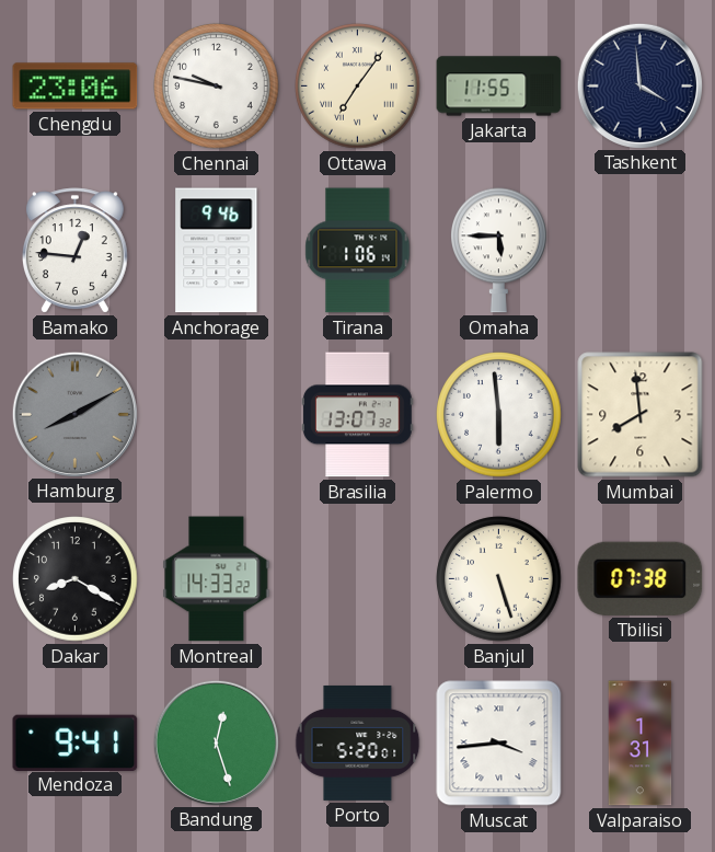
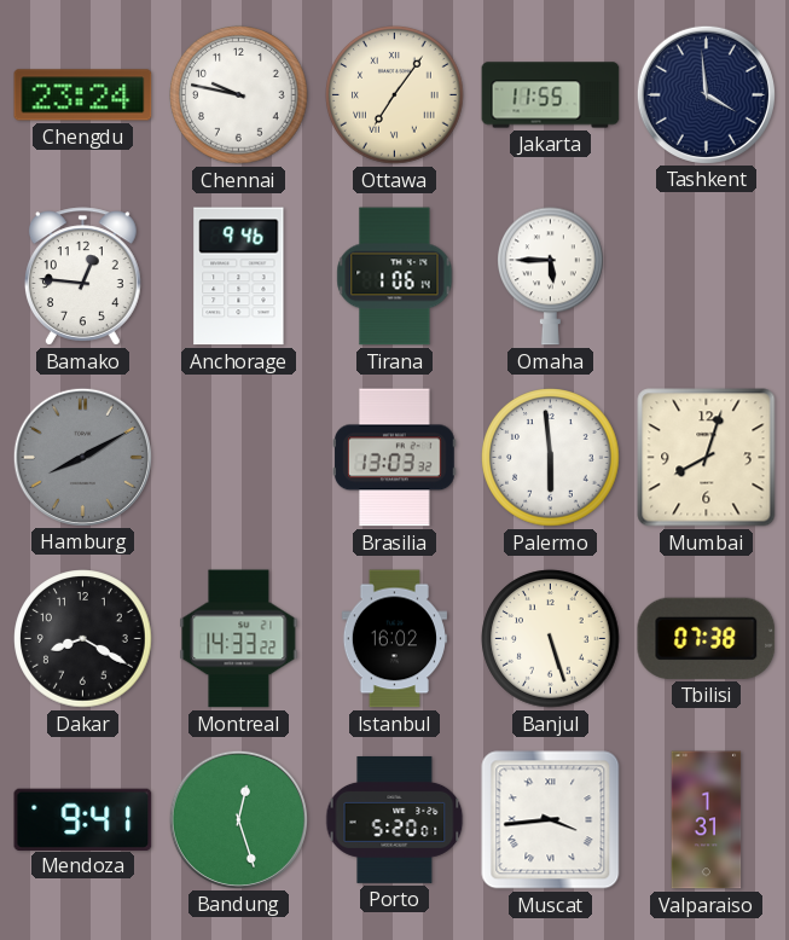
Chengdu: 23:06 -> 23:24 (83, 95)
Brasilia: 13:07 -> 13:03 (395, 458)
Mumbai: 7:59 -> 8:03 (707, 458)
Istanbul: none -> 16:02 (394, 639)
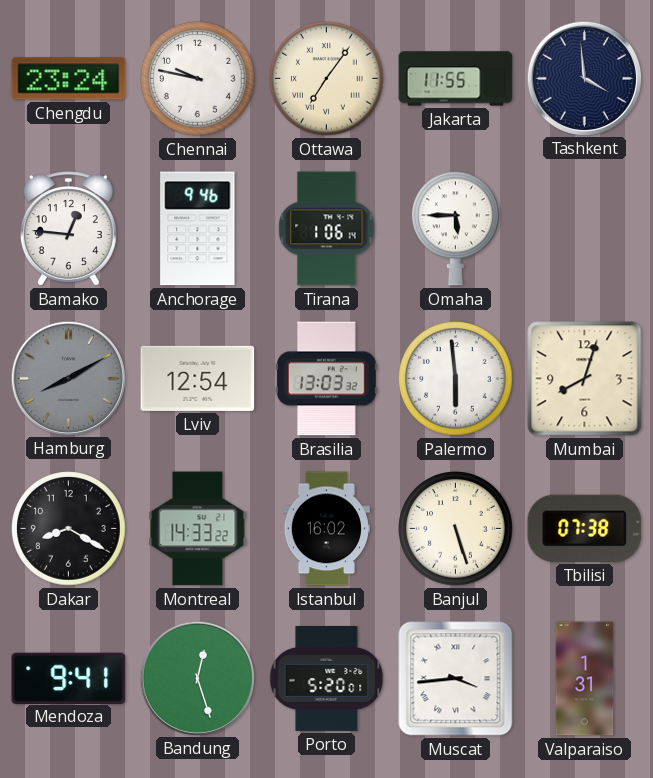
Lviv: none -> 12:54 (198, 378)
